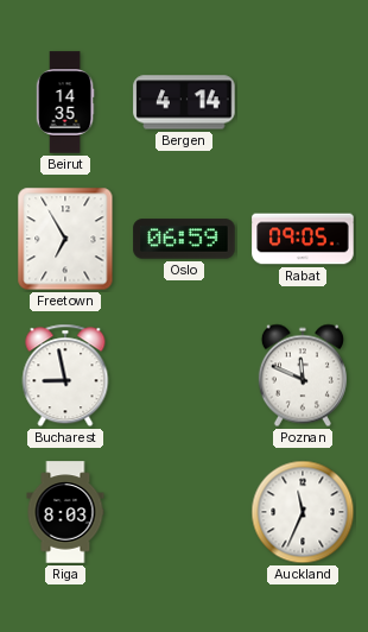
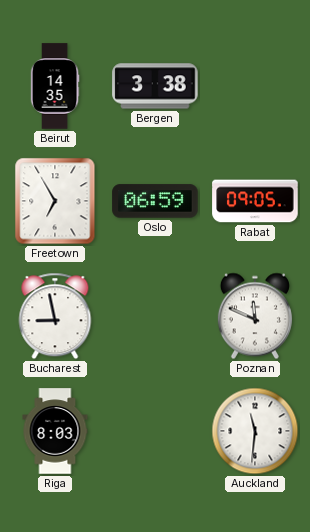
Bergen: 4:14 -> 3:38 (155, 86)
Auckland: 11:34 -> 11:31 (255, 431)
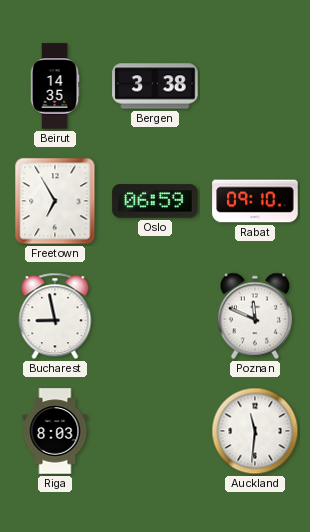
Rabat: 09:05 -> 09:10 (255, 201)
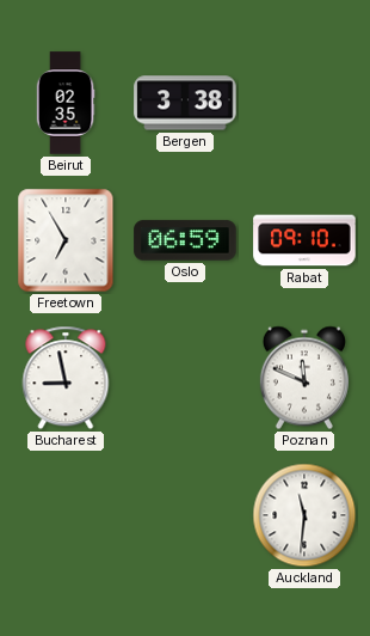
Beirut: 14:35 -> 02:35 (66, 103)
Riga: 8:03 -> none (55, 431)
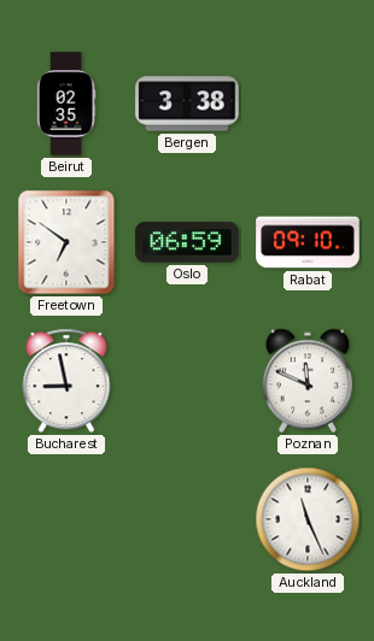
Freetown: 6:55 -> 6:51 (66, 242)
Auckland: 11:31 -> 11:26 (308, 519)
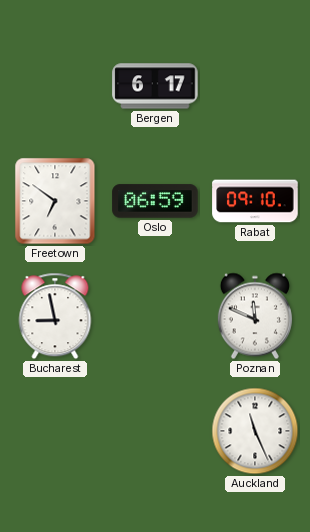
Beirut: 02:35 -> none (66, 104)
Bergen: 3:38 -> 6:17 (155, 86)
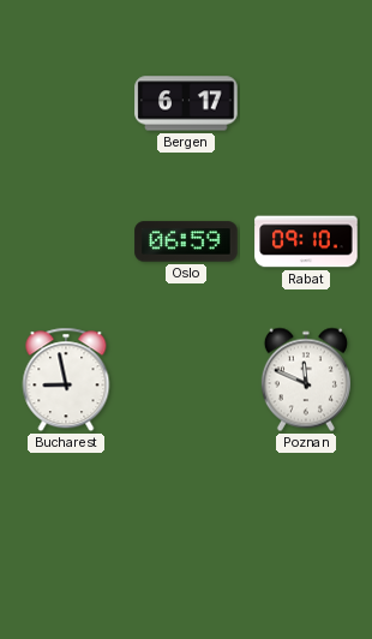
Freetown: 6:51 -> none (55, 201)
Auckland: 11:26 -> none (255, 431)
